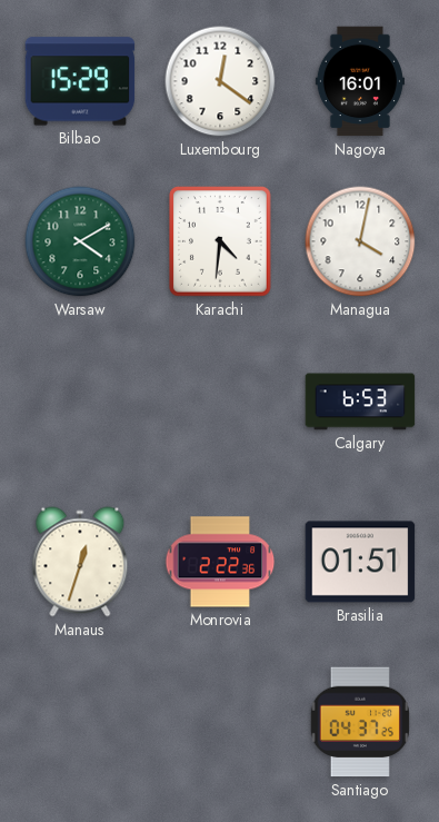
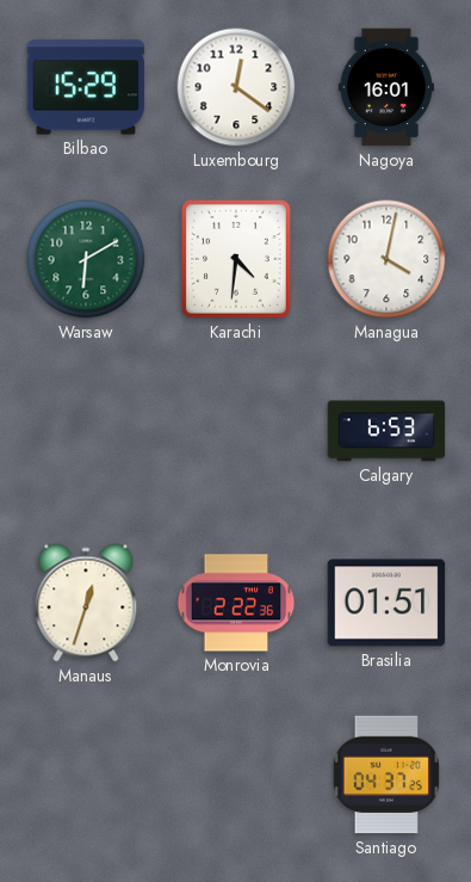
Warsaw: 4:10 -> 6:10 (86, 259)
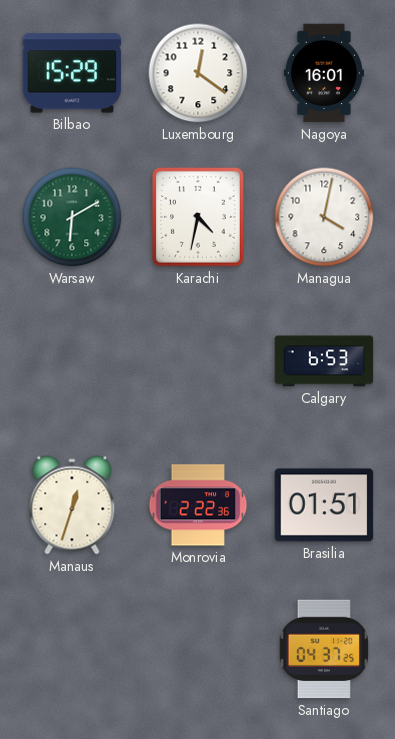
Karachi: 4:31 -> 4:32 (199, 218)
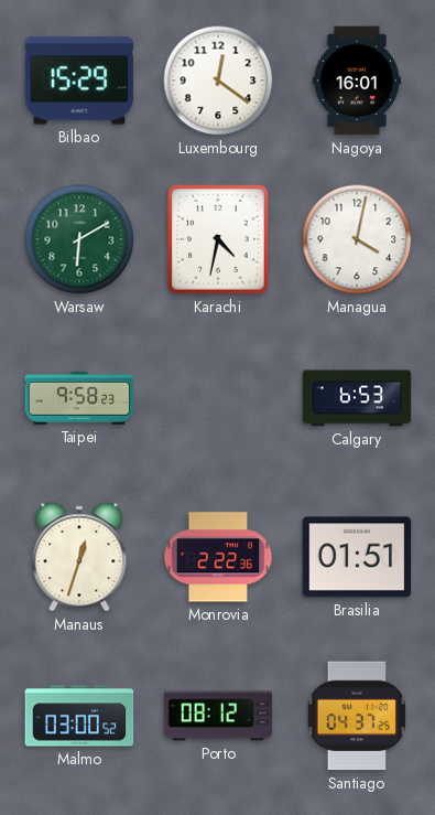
Taipei: none -> 9:58 (79, 398)
Malmo: none -> 03:00 (79, 716)
Porto: none -> 08:12 (218, 716)
